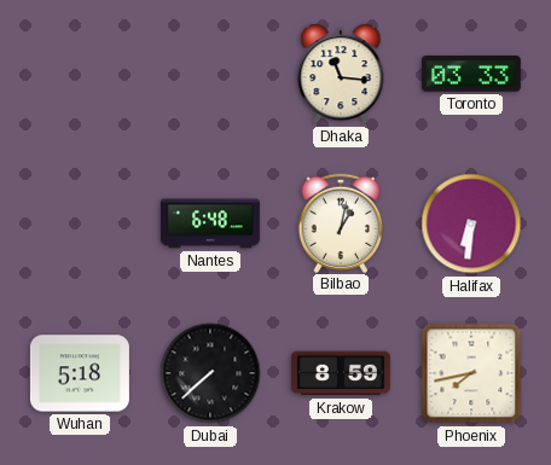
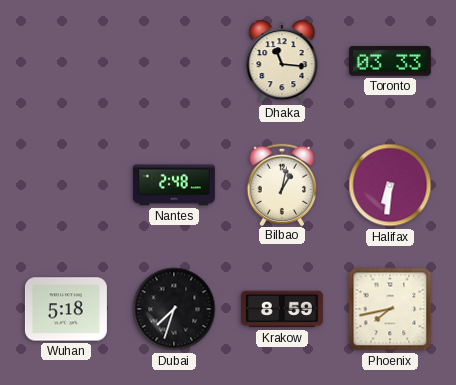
Nantes: 6:48 -> 2:48 (174, 185)
Dubai: 7:38 -> 7:33 (174, 309)
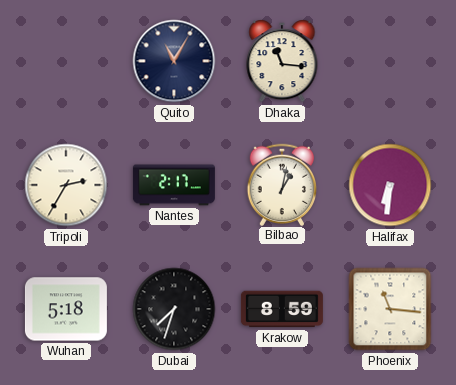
Quito: none -> 11:05 (174, 61)
Toronto: 03:33 -> none (390, 61)
Tripoli: none -> 2:35 (66, 185)
Nantes: 2:48 -> 2:17 (174, 185)
Phoenix: 7:43 -> 11:16 (390, 309)
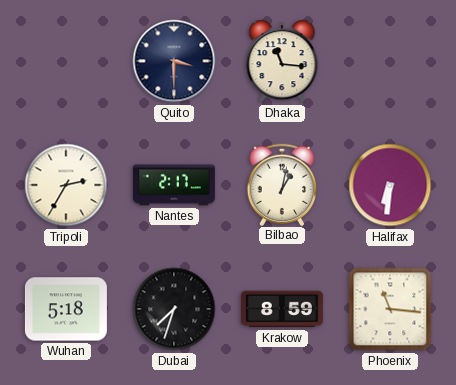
Quito: 11:05 -> 3:30 (174, 61)
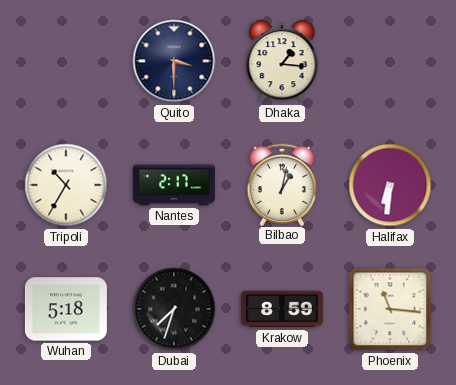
Dhaka: 11:16 -> 1:16 (282, 61)
Tripoli: 2:35 -> 10:35 (66, 185)
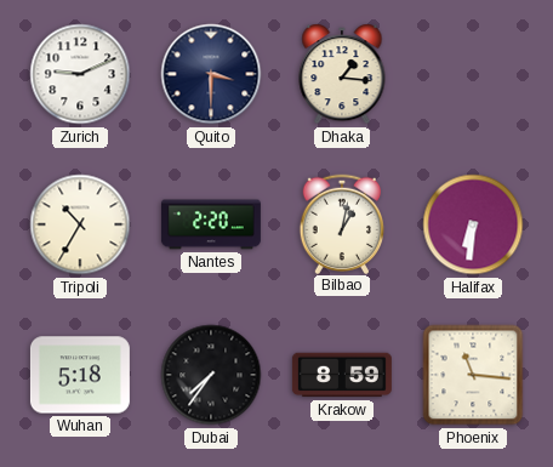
Zurich: none -> 9:11 (80, 74)
Nantes: 2:17 -> 2:20 (211, 224)
Dubai: 7:33 -> 7:36 (211, 375)
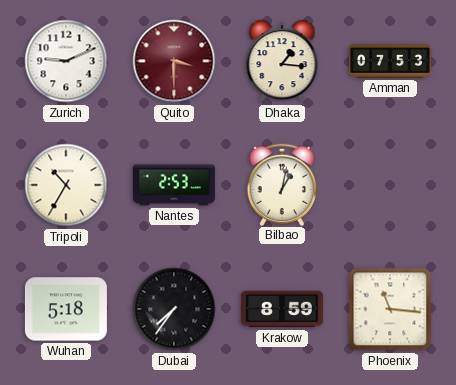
Quito dial: navy -> burgundy (174, 61)
Amman: none -> 07:53 (390, 61)
Nantes: 2:20 -> 2:53 (174, 185)
Halifax: 6:31 -> none (473, 224)
